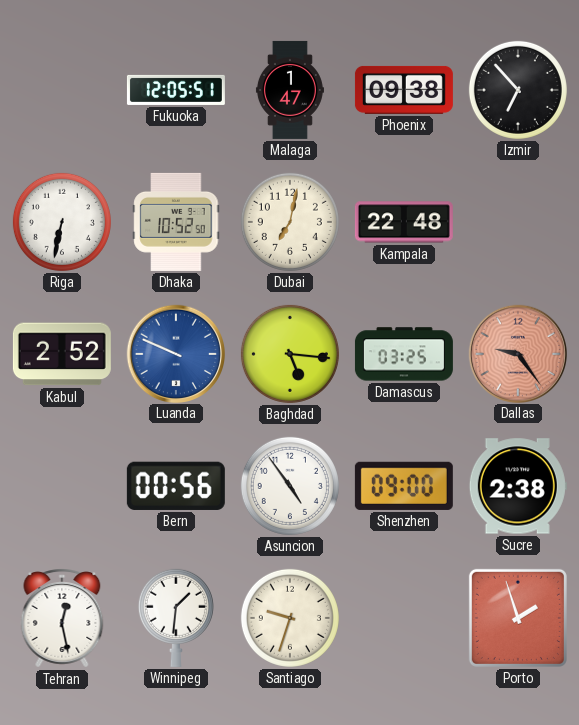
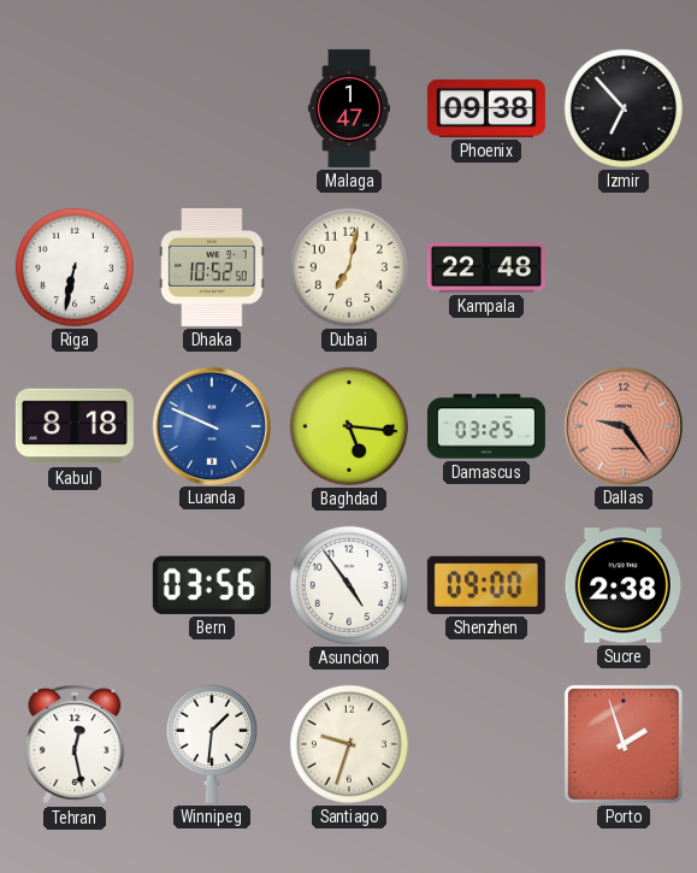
Fukuoka: 12:05 -> none (176, 90)
Kabul: 2:52 -> 8:18 (75, 426)
Bern: 00:56 -> 03:56 (212, 585)
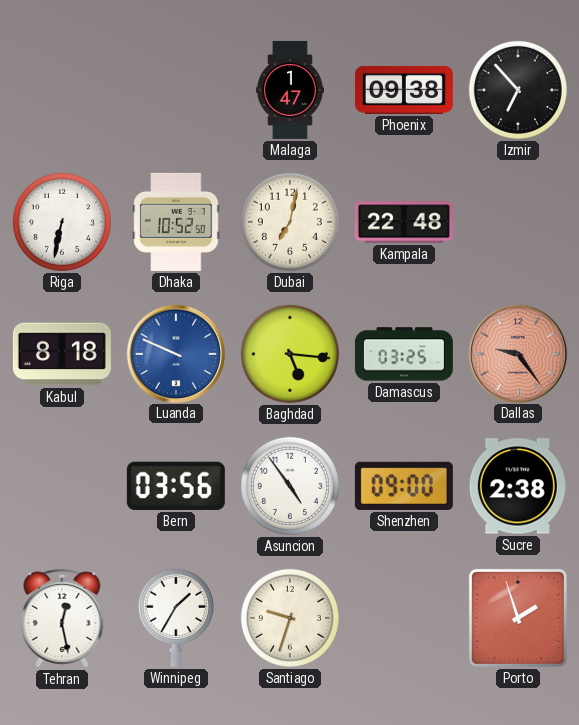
Winnipeg: 1:31 -> 1:35 (176, 618)
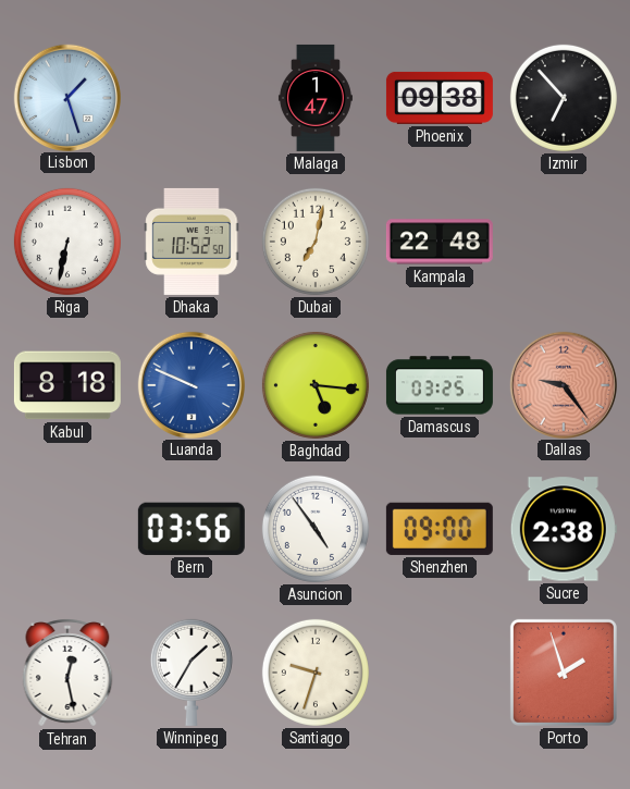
Lisbon: none -> 1:27 (66, 97)
